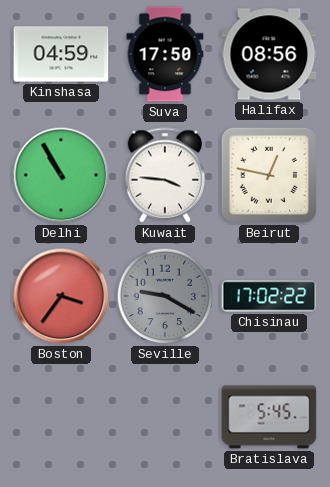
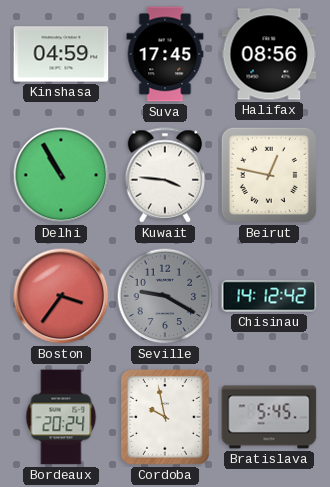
Suva: 17:50 -> 17:45 (165, 54)
Chisinau: 17:02 -> 14:12 (269, 296)
Bordeaux: none -> 20:24 (61, 417)
Cordoba: none -> 9:58 (165, 417)
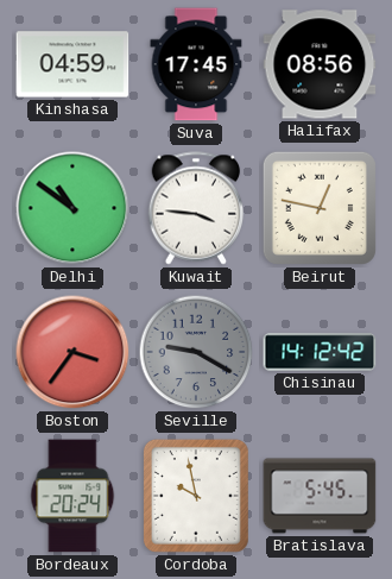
Delhi: 10:55 -> 10:51 (72, 208)
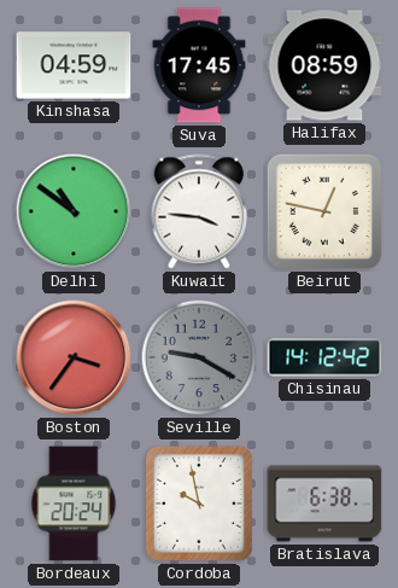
Halifax: 08:56 -> 08:59 (324, 65)
Bratislava: 5:45 -> 6:38 (324, 503)
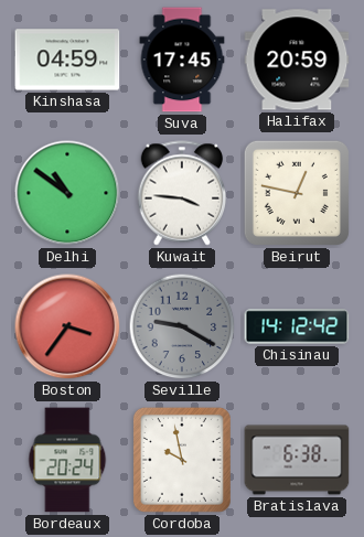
Halifax: 08:59 -> 20:59 (297, 60)
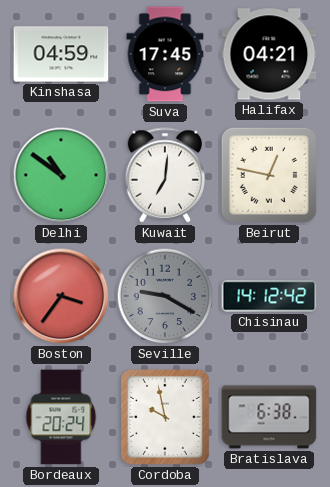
Halifax: 20:59 -> 04:21 (269, 54)
Kuwait: 3:46 -> 7:01 (165, 175)
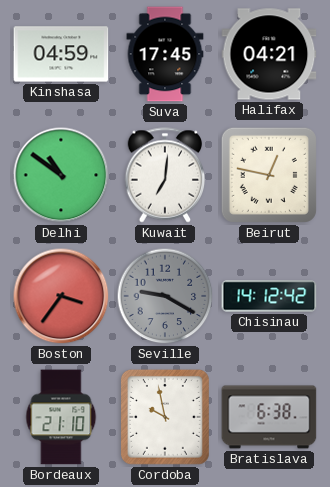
Bordeaux: 20:24 -> 21:10 (61, 417)
